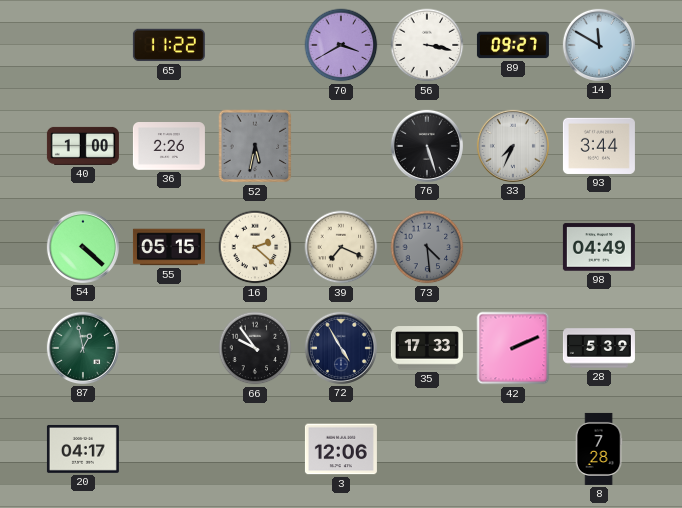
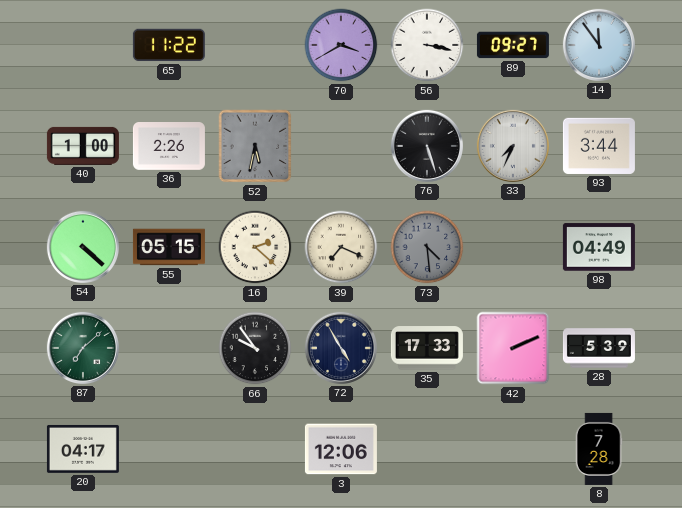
14: 11:50 -> 11:54 (599, 45)
87: 12:58 -> 7:08 (83, 348)
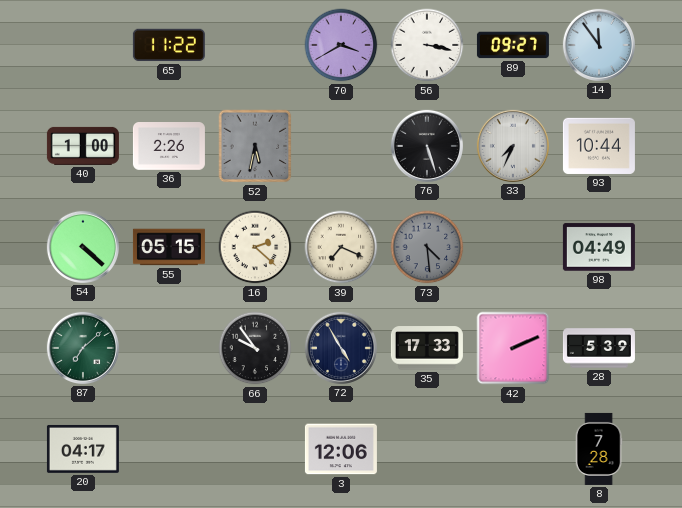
93: 3:44 -> 10:44 (599, 146)
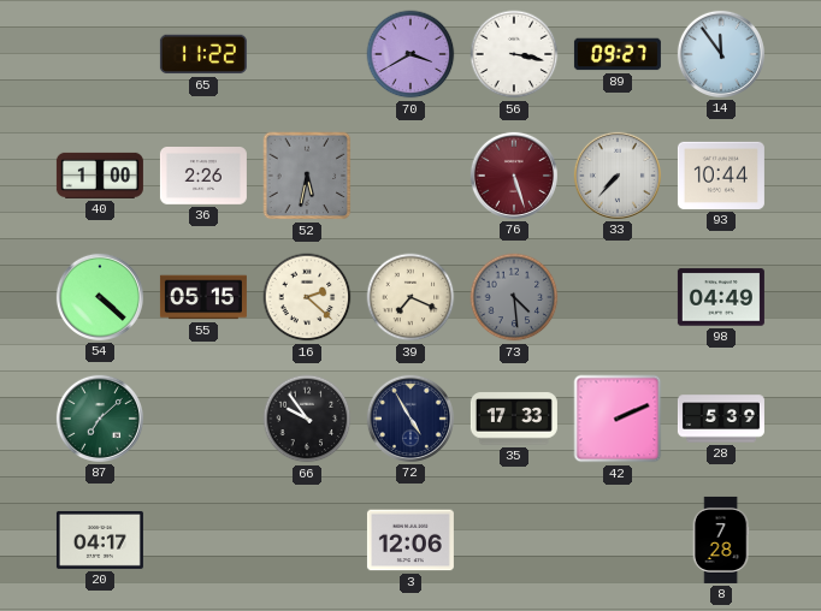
76 dial: black -> burgundy (514, 176)
33: 7:34 -> 7:37 (618, 176)
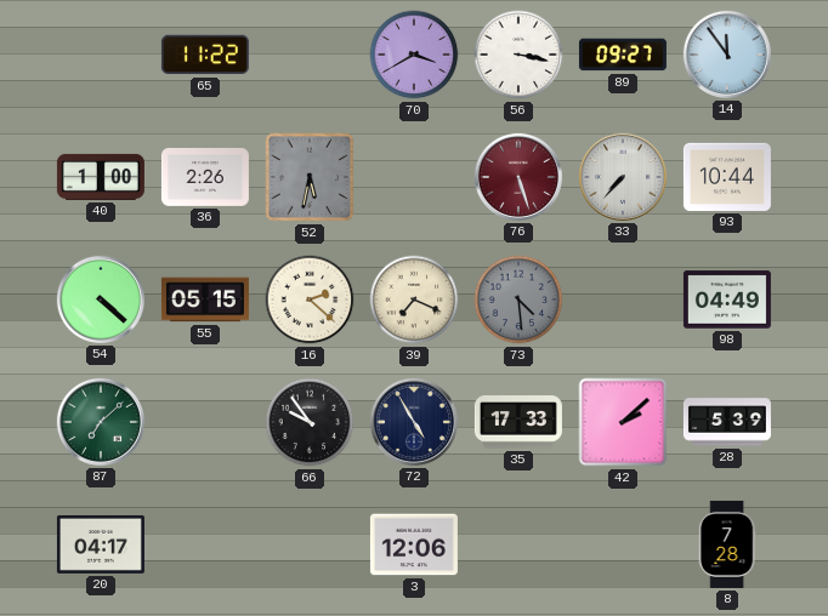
42: 2:11 -> 2:08 (623, 422)
